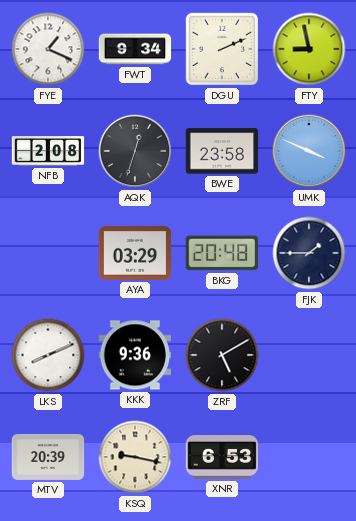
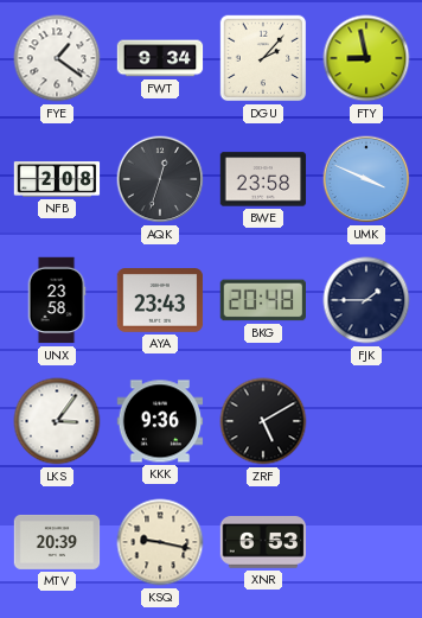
FYE: 1:19 -> 1:21 (57, 58)
DGU: 2:11 -> 2:07 (263, 58)
UNX: none -> 23:58 (57, 300)
AYA: 03:29 -> 23:43 (160, 300)
LKS: 8:11 -> 3:06 (57, 421)
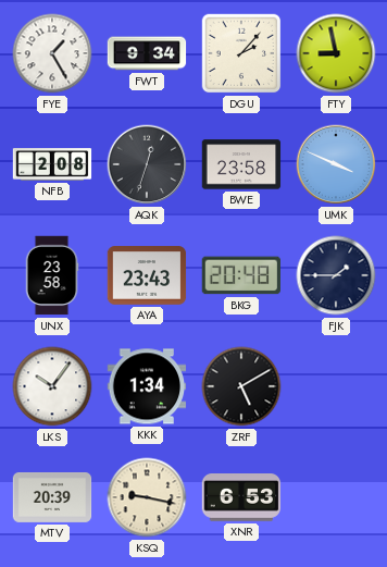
FYE: 1:21 -> 1:25 (52, 53)
LKS: 3:06 -> 10:06 (52, 386)
KKK: 9:36 -> 1:34 (147, 386)
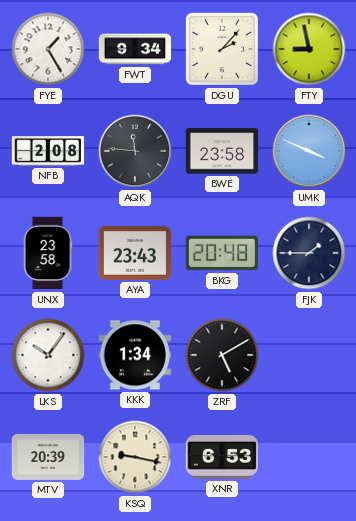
AQK: 12:33 -> 11:46 (135, 151)
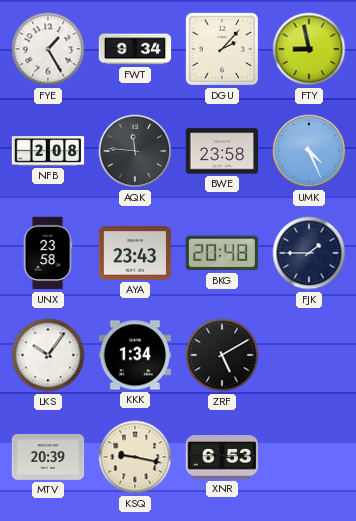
UMK: 3:49 -> 4:26 (309, 151)
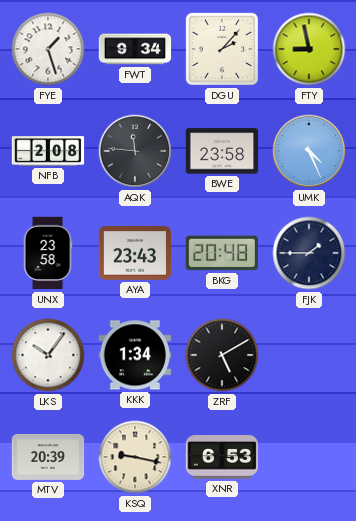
FYE: 1:25 -> 1:27 (48, 49)
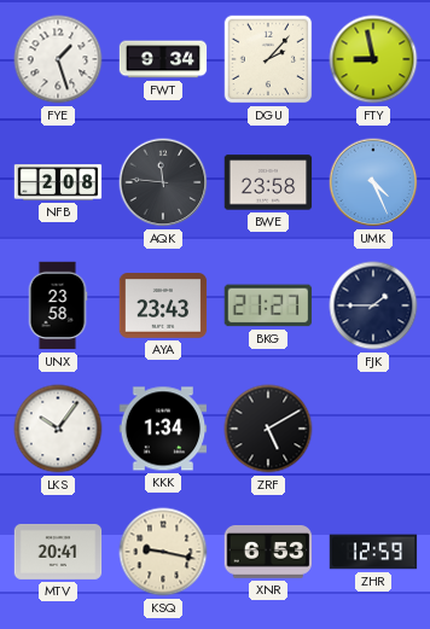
BKG: 20:48 -> 21:27 (267, 305)
MTV: 20:39 -> 20:41 (58, 552)
ZHR: none -> 12:59 (373, 552)
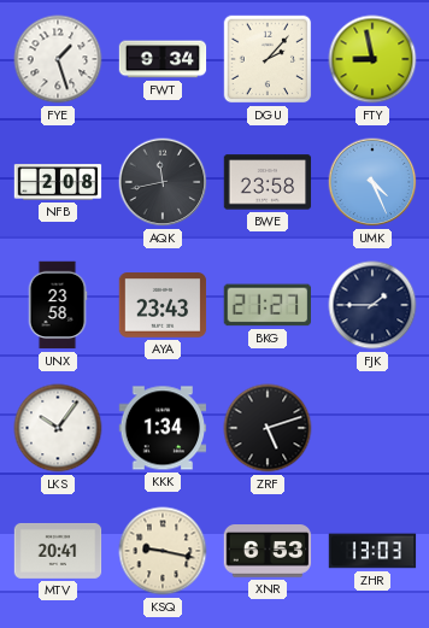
AQK: 11:46 -> 11:43 (163, 182)
ZRF: 5:10 -> 5:12 (268, 428)
ZHR: 12:59 -> 13:03 (372, 551)
